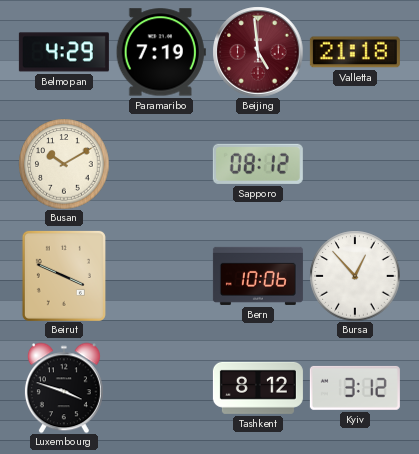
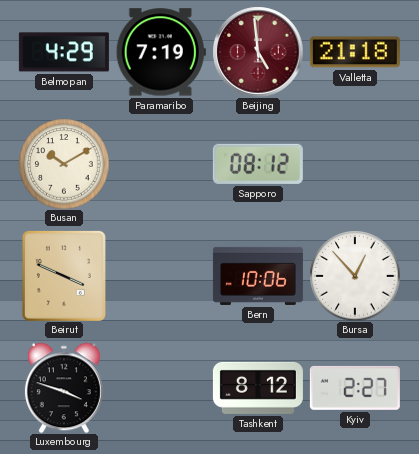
Kyiv: 3:12 -> 2:27 (355, 388)
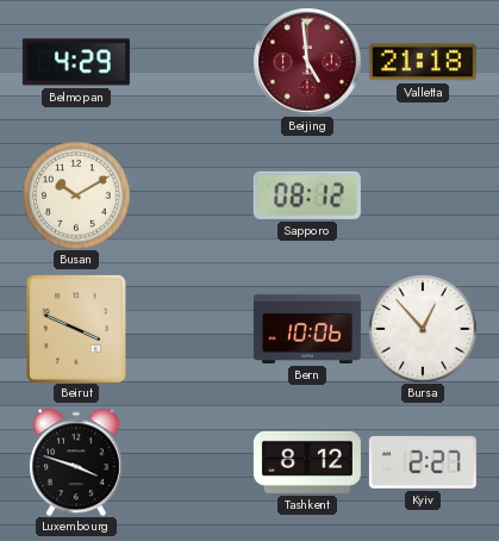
Paramaribo: 7:19 -> none (161, 52)
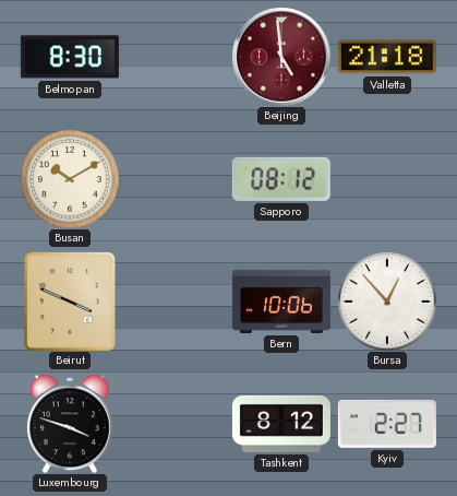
Belmopan: 4:29 -> 8:30 (70, 57)
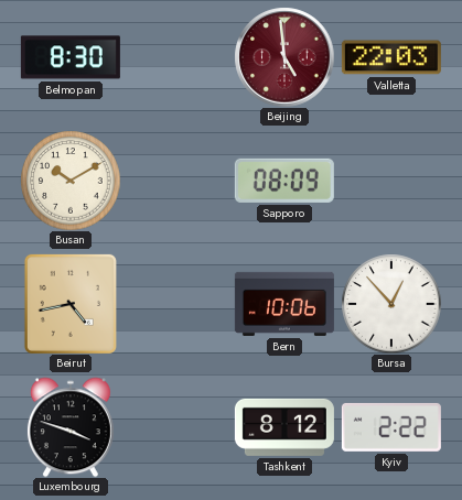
Valletta: 21:18 -> 22:03 (391, 57)
Sapporo: 08:12 -> 08:09 (284, 181)
Beirut: 3:49 -> 4:43 (71, 304)
Kyiv: 2:27 -> 2:22 (391, 427)
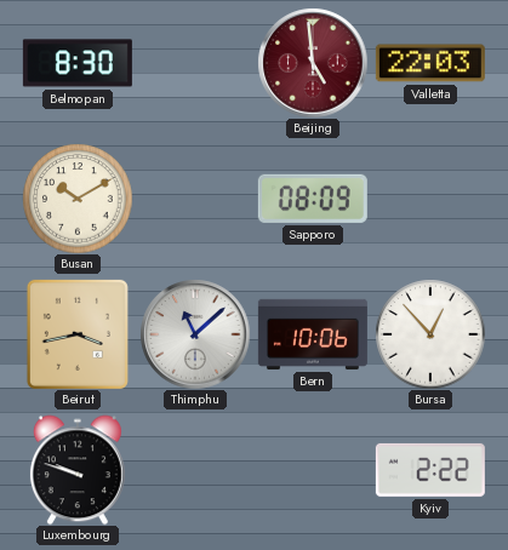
Beirut: 4:43 -> 3:43 (78, 334)
Thimphu: none -> 11:08 (195, 334)
Luxembourg: 3:48 -> 9:48 (78, 470)
Tashkent: 8:12 -> none (284, 427)
